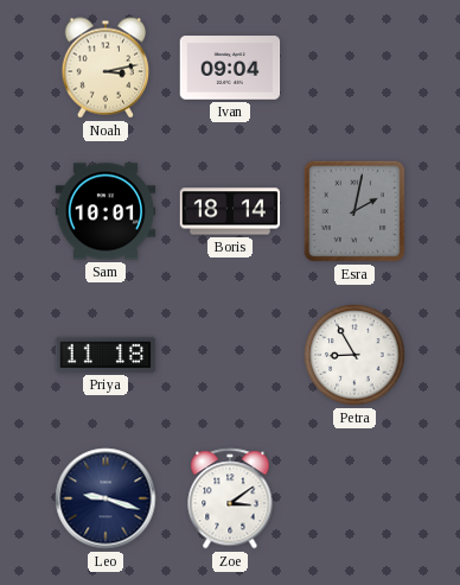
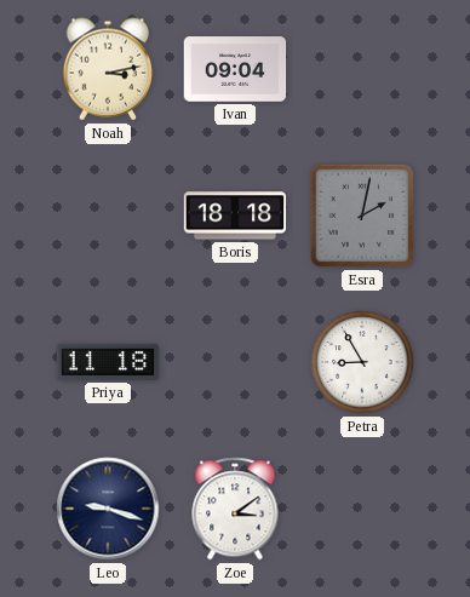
Sam: 10:01 -> none (106, 211)
Boris: 18:14 -> 18:18 (235, 216)
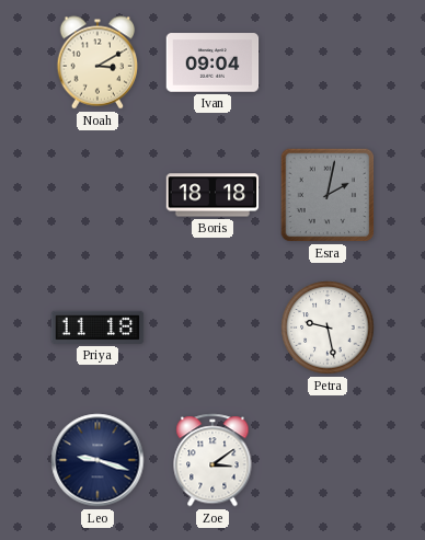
Noah: 3:13 -> 3:10 (97, 62)
Petra: 8:55 -> 9:28 (328, 328)
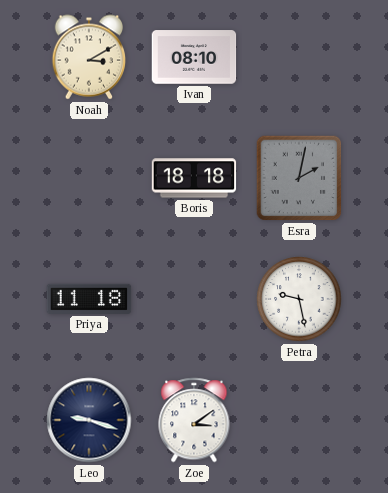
Ivan: 09:04 -> 08:10 (194, 57)
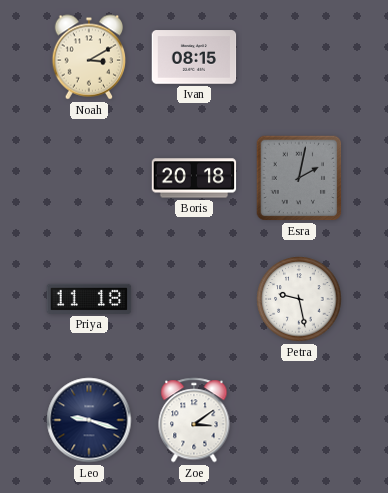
Ivan: 08:10 -> 08:15 (194, 57)
Boris: 18:18 -> 20:18 (194, 178)
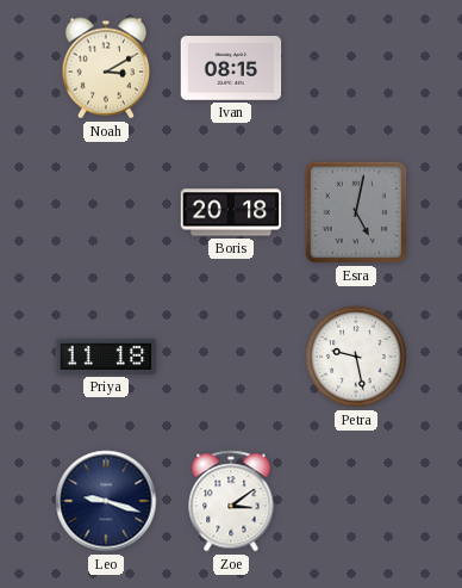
Esra: 2:02 -> 5:02 (356, 212)
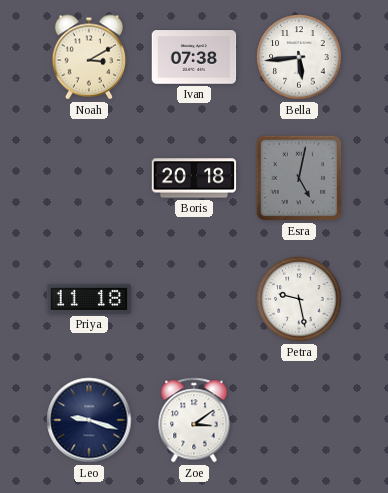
Ivan: 08:15 -> 07:38 (194, 57)
Bella: none -> 5:44 (299, 57)
